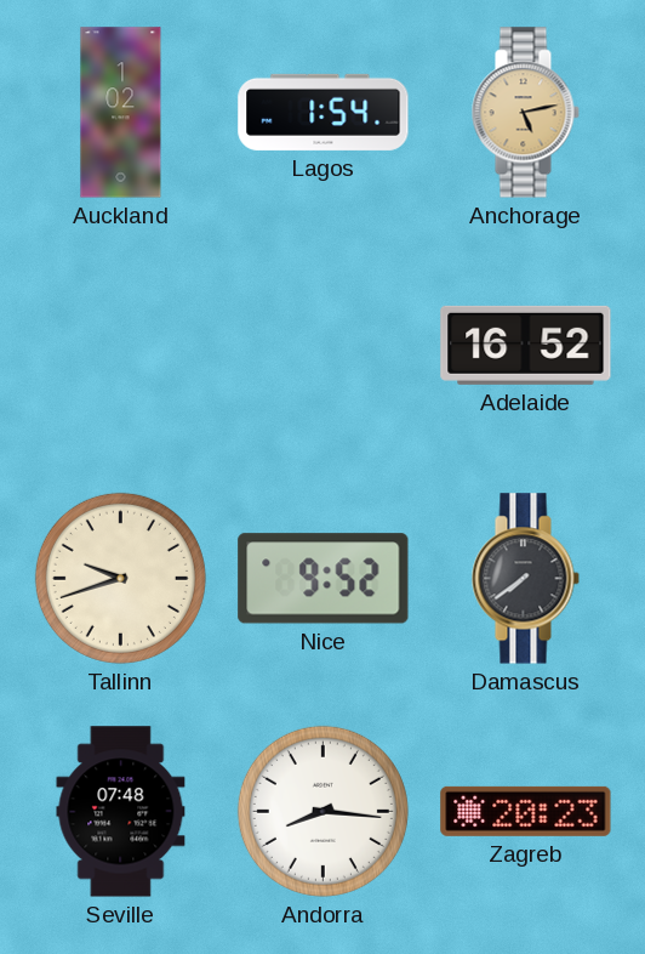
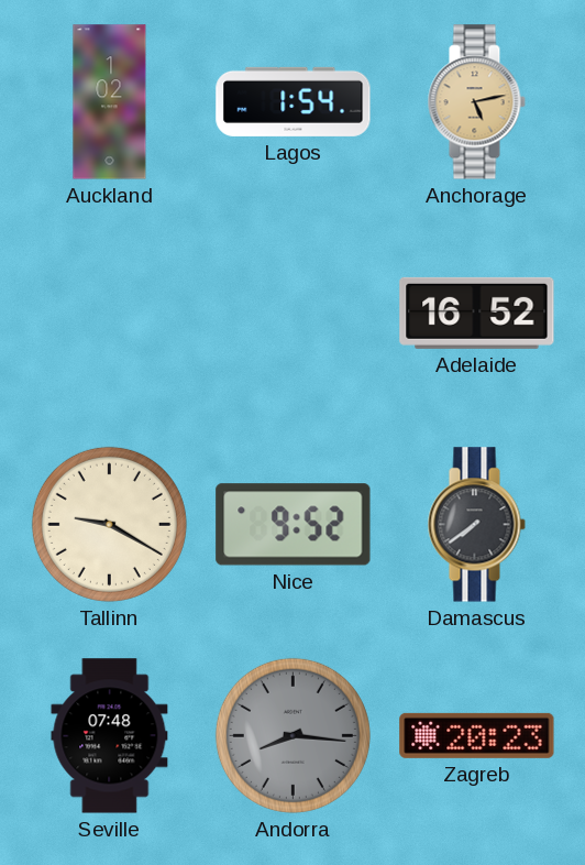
Tallinn: 9:42 -> 9:20 (109, 524)
Andorra dial: white -> grey (292, 735)
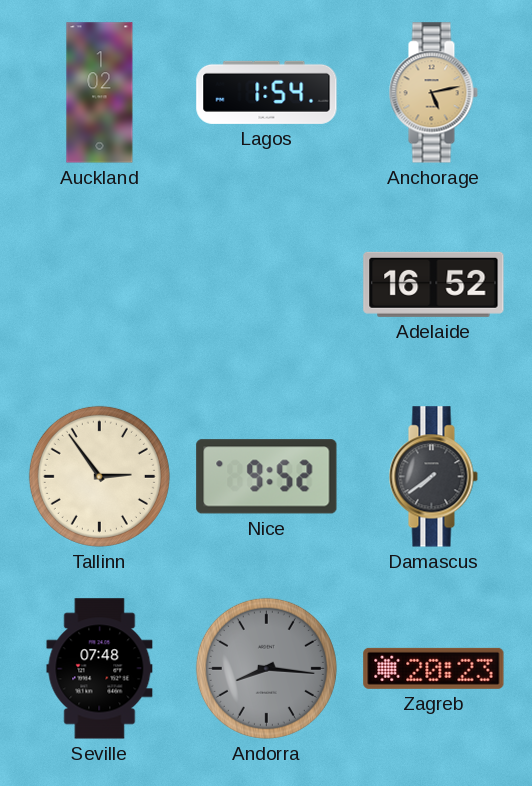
Tallinn: 9:20 -> 2:54 (99, 476)
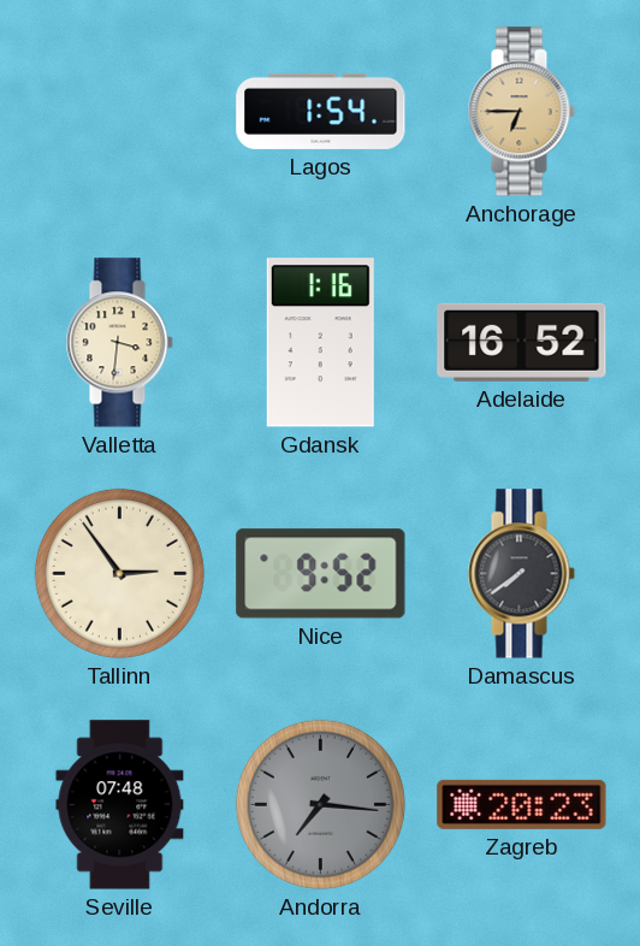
Auckland: 1:02 -> none (100, 93)
Anchorage: 5:13 -> 6:45 (521, 112)
Valletta: none -> 3:31 (119, 343)
Gdansk: none -> 1:16 (320, 343)
Andorra: 8:16 -> 7:16 (320, 804)
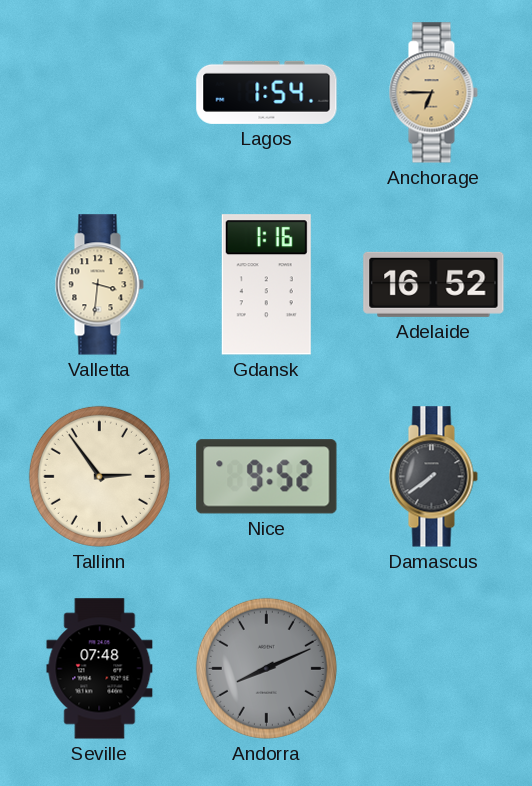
Andorra: 7:16 -> 8:11 (266, 668)
Zagreb: 20:23 -> none (522, 804)
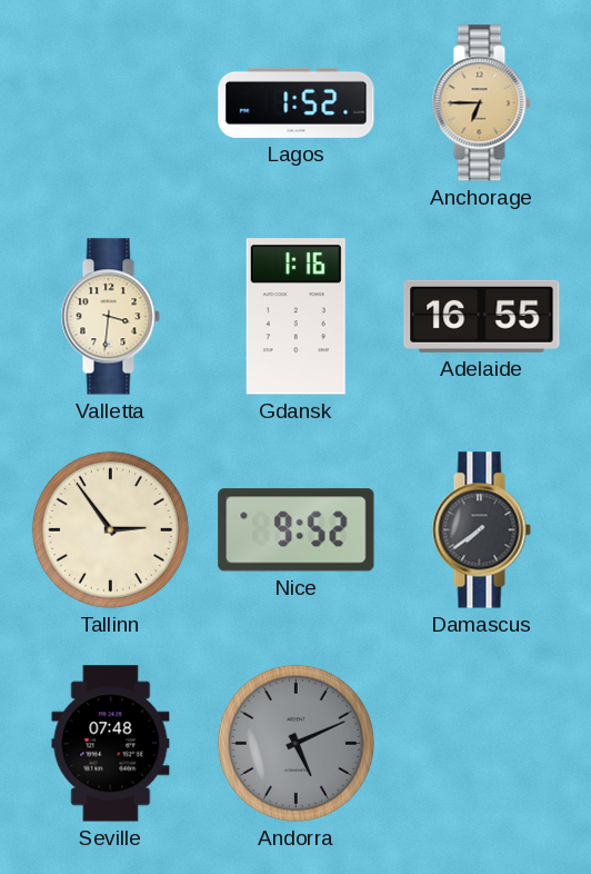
Lagos: 1:54 -> 1:52 (297, 102)
Adelaide: 16:52 -> 16:55 (482, 316)
Andorra: 8:11 -> 5:11 (295, 743)
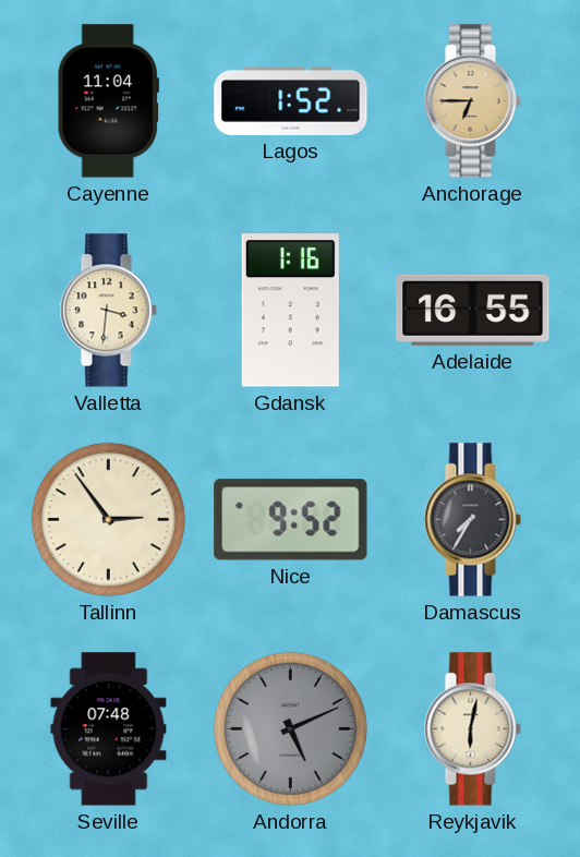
Cayenne: none -> 11:04 (108, 101)
Damascus: 7:39 -> 7:35 (472, 520)
Reykjavik: none -> 6:02 (472, 729)
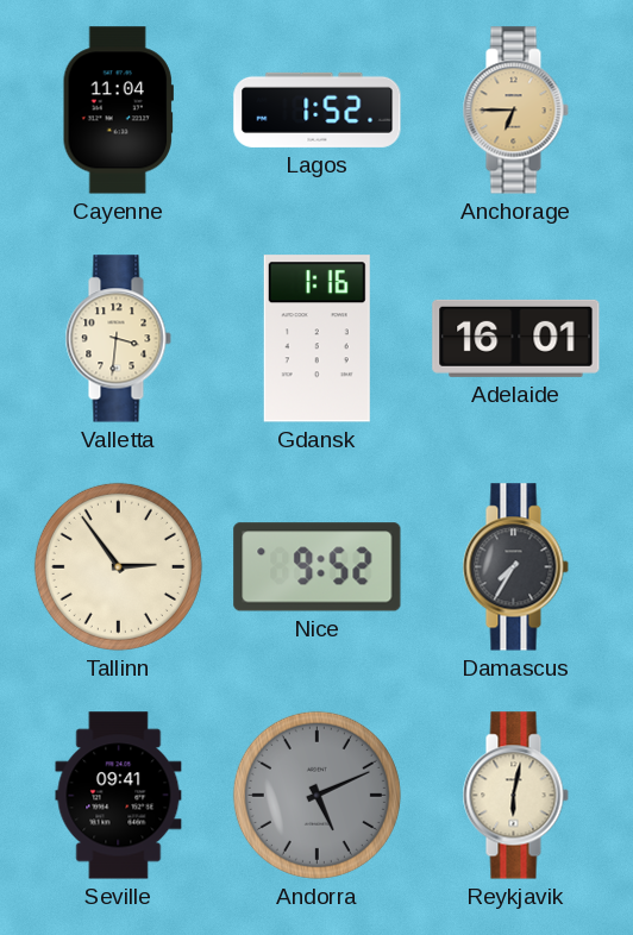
Adelaide: 16:55 -> 16:01 (516, 338)
Seville: 07:48 -> 09:41 (119, 796)
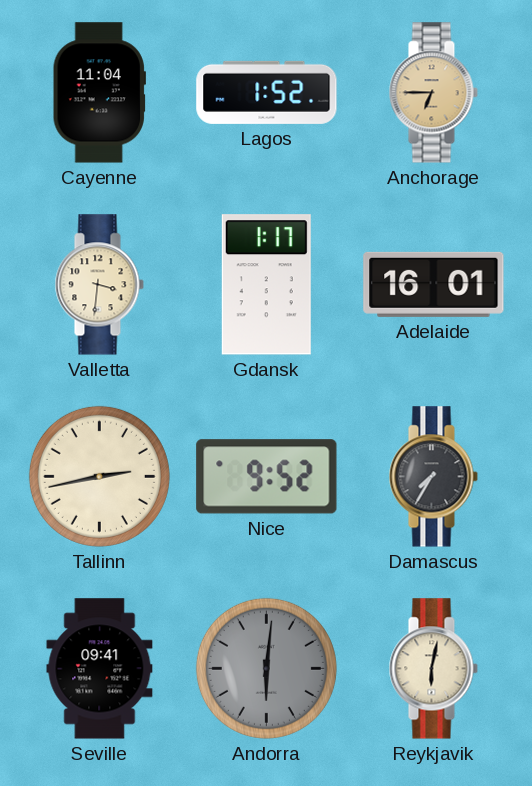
Gdansk: 1:16 -> 1:17 (266, 285)
Tallinn: 2:54 -> 2:43 (99, 476)
Andorra: 5:11 -> 6:01 (266, 668)
